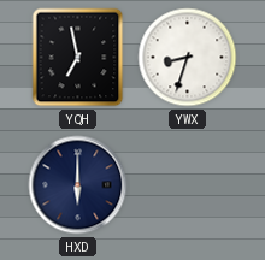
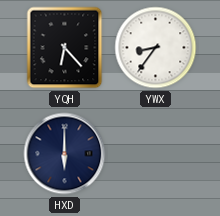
YQH: 6:58 -> 6:23 (65, 48)
YWX: 8:33 -> 8:36 (156, 48)
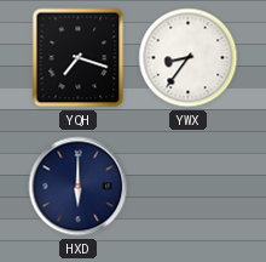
YQH: 6:23 -> 7:18 (79, 58)
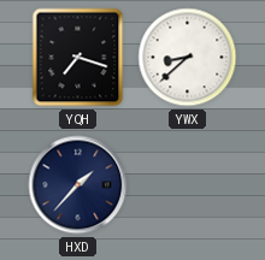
YWX: 8:36 -> 8:38 (188, 58)
HXD: 6:00 -> 1:37 (78, 185)
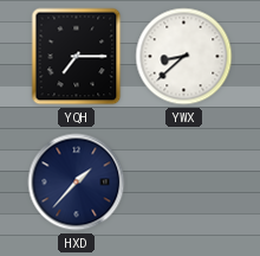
YQH: 7:18 -> 7:15 (77, 57)
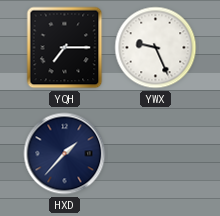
YWX: 8:38 -> 9:26 (156, 48)
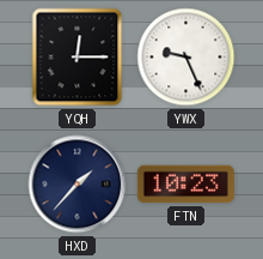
YQH: 7:15 -> 12:15 (78, 58)
FTN: none -> 10:23 (185, 185)
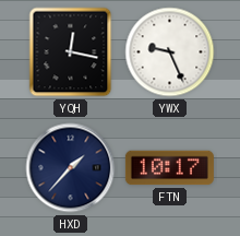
YQH: 12:15 -> 12:17 (71, 52)
FTN: 10:23 -> 10:17 (169, 168)
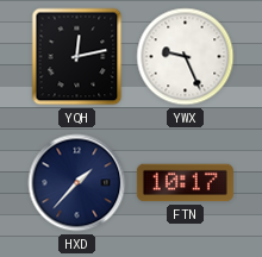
YQH: 12:17 -> 12:13 (77, 57)
